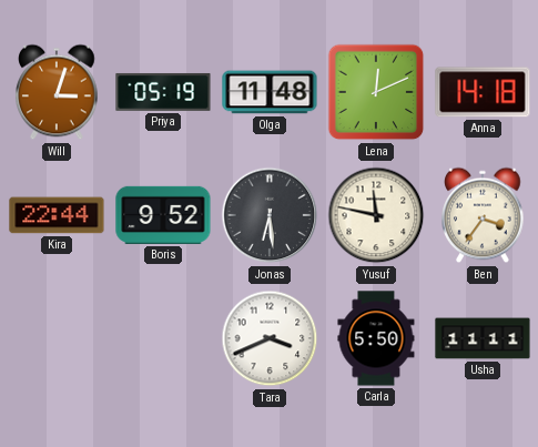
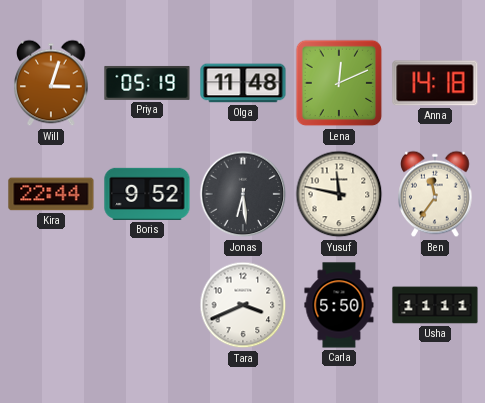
Ben: 3:36 -> 11:36 (435, 194)
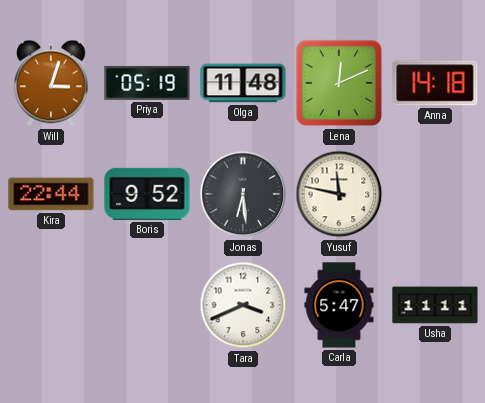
Ben: 11:36 -> none (435, 194)
Carla: 5:50 -> 5:47 (339, 305)
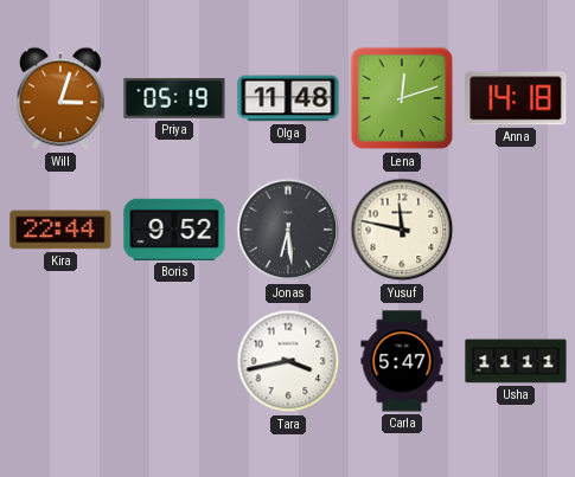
Lena: 12:11 -> 12:12 (402, 98)
Tara: 3:41 -> 3:43 (288, 361)
